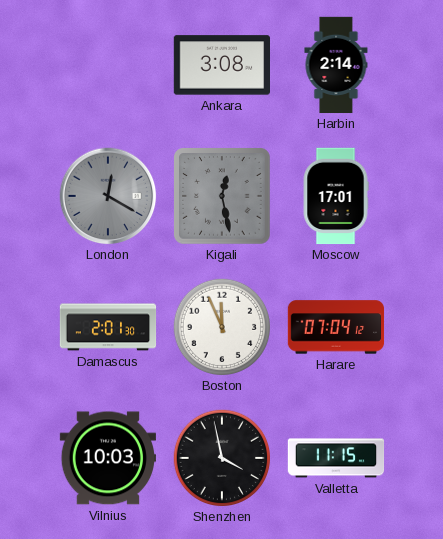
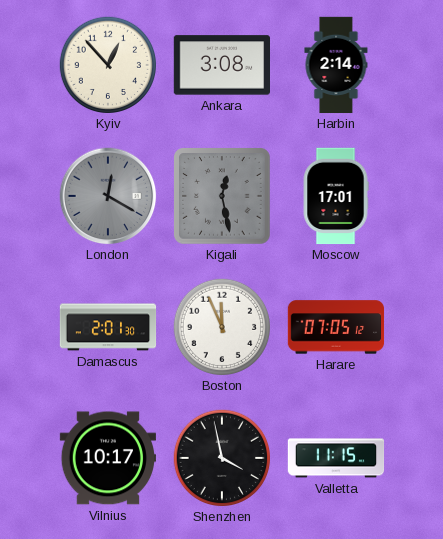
Kyiv: none -> 12:53 (107, 64)
Harare: 07:04 -> 07:05 (336, 327)
Vilnius: 10:03 -> 10:17 (107, 458)
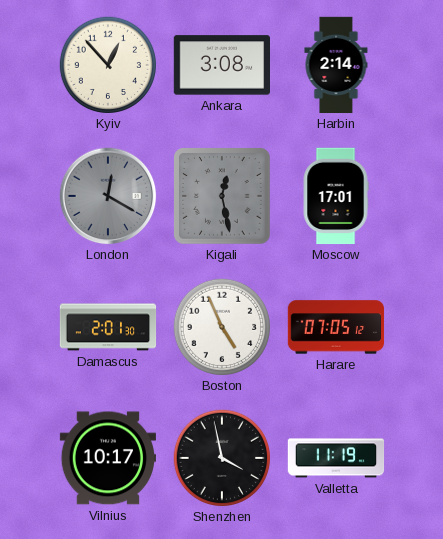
Boston: 11:56 -> 4:56 (221, 326)
Valletta: 11:15 -> 11:19 (336, 458)
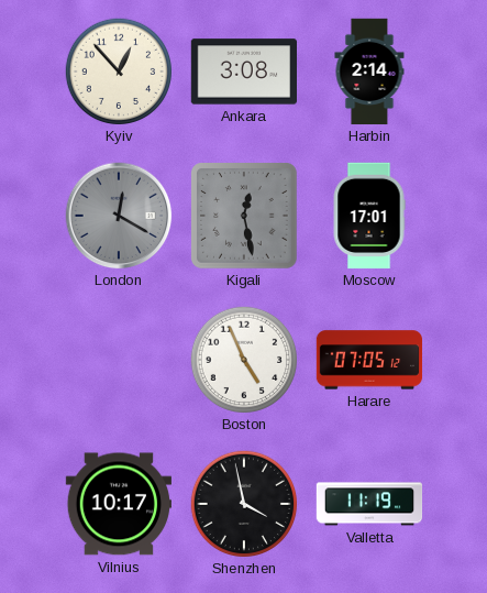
Damascus: 2:01 -> none (108, 327)
